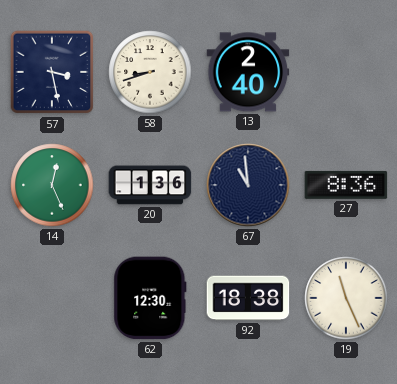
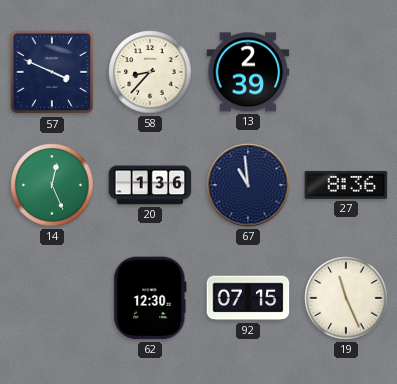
57: 3:28 -> 3:49 (52, 72)
58: 8:42 -> 8:37 (150, 72)
13: 2:40 -> 2:39 (248, 72)
92: 18:38 -> 07:15 (248, 298)
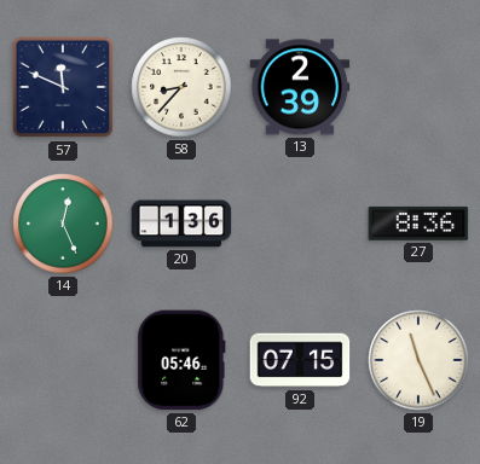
57: 3:49 -> 11:49 (63, 87)
67: 10:59 -> none (248, 185)
62: 12:30 -> 05:46 (181, 360)
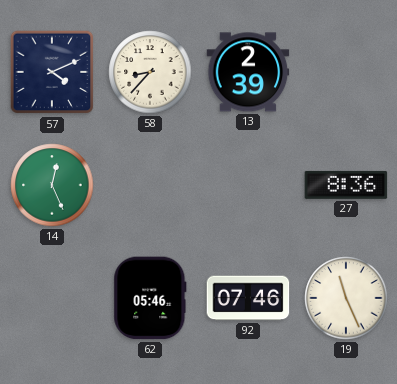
57: 11:49 -> 4:11 (52, 72)
20: 1:36 -> none (181, 224)
92: 07:15 -> 07:46 (248, 298)
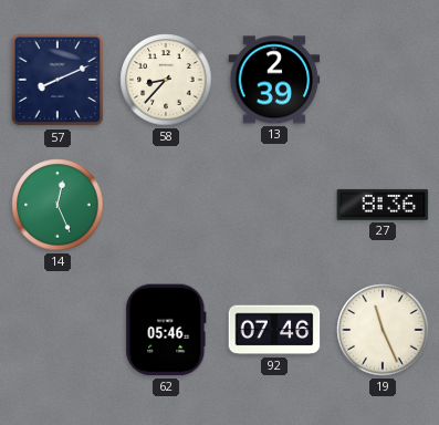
57: 4:11 -> 8:11 (58, 80)
